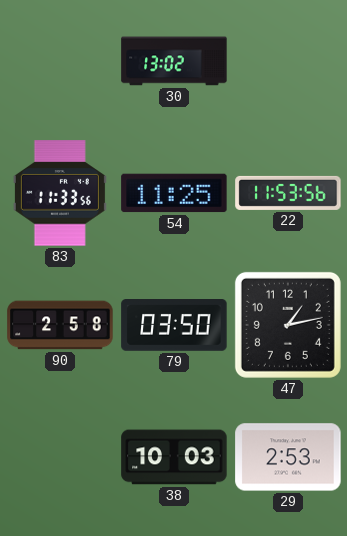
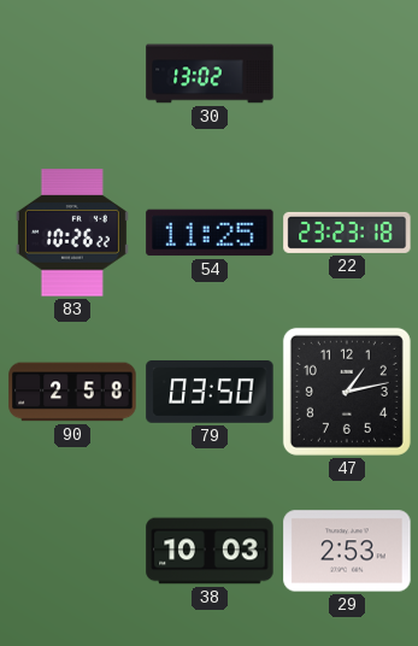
83: 11:33 -> 10:26 (72, 233)
22: 11:53 -> 23:23 (347, 233)
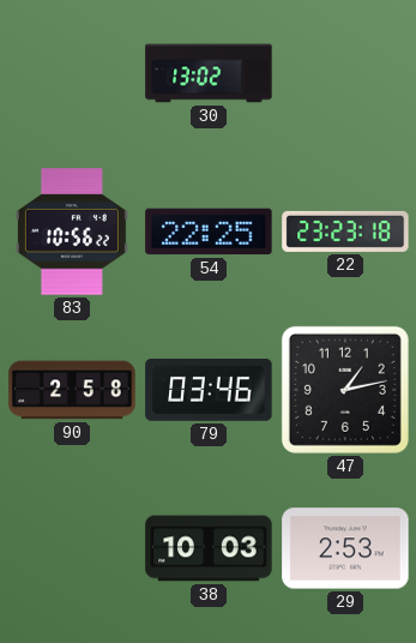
83: 10:26 -> 10:56 (72, 232)
54: 11:25 -> 22:25 (209, 232)
79: 03:50 -> 03:46 (209, 391)
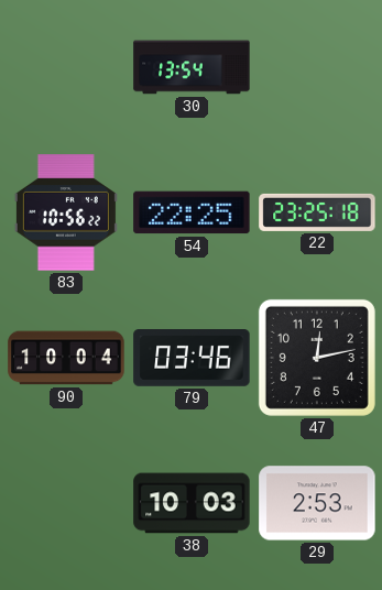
30: 13:02 -> 13:54 (192, 67)
22: 23:23 -> 23:25 (317, 212)
90: 2:58 -> 10:04 (66, 358)
47: 1:13 -> 12:13 (317, 358)
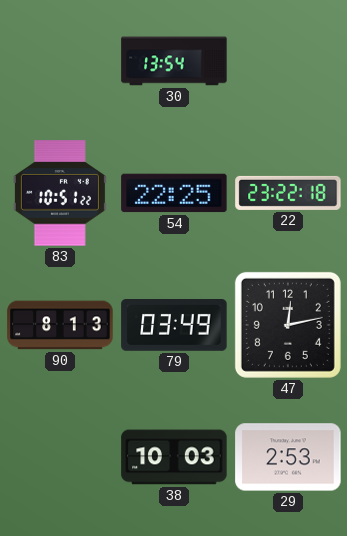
83: 10:56 -> 10:51 (60, 193)
22: 23:25 -> 23:22 (288, 193)
90: 10:04 -> 8:13 (60, 325)
79: 03:46 -> 03:49 (174, 326)
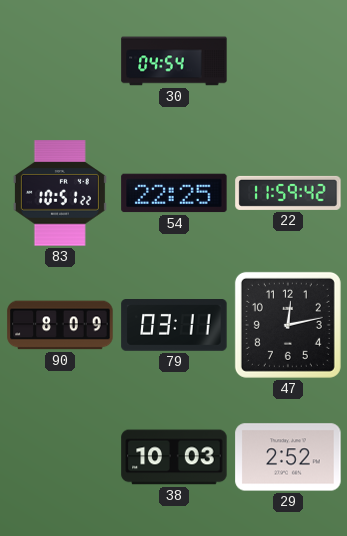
30: 13:54 -> 04:54 (174, 61)
22: 23:22 -> 11:59 (288, 193)
90: 8:13 -> 8:09 (60, 325)
79: 03:49 -> 03:11 (174, 326)
29: 2:53 -> 2:52 (288, 457)
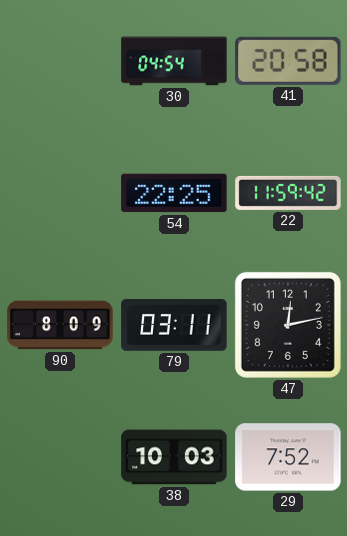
41: none -> 20:58 (288, 61)
83: 10:51 -> none (60, 193)
29: 2:52 -> 7:52 (288, 457)
